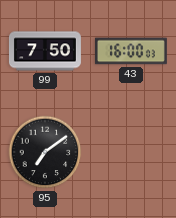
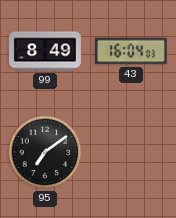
99: 7:50 -> 8:49 (45, 51)
43: 16:00 -> 16:04 (131, 51)
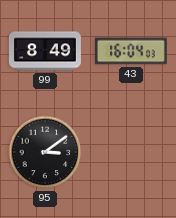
95: 7:09 -> 3:09 (45, 152)
